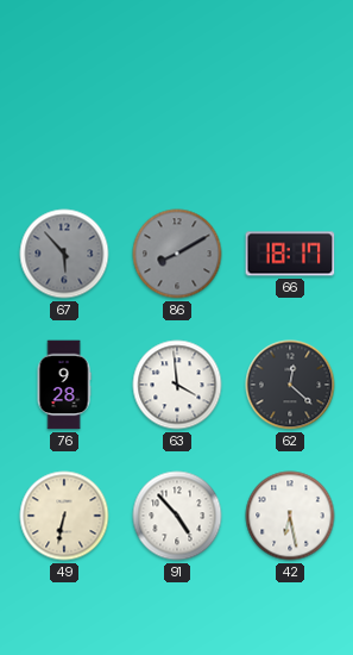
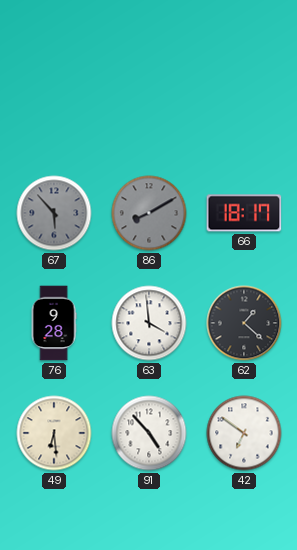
62: 12:22 -> 1:22 (244, 323)
49: 6:32 -> 6:29 (54, 433)
42: 6:28 -> 6:51 (244, 433)
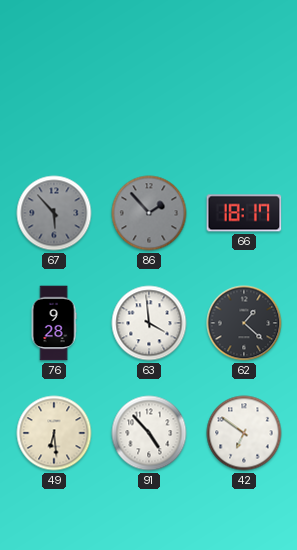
86: 8:10 -> 1:53 (149, 213)
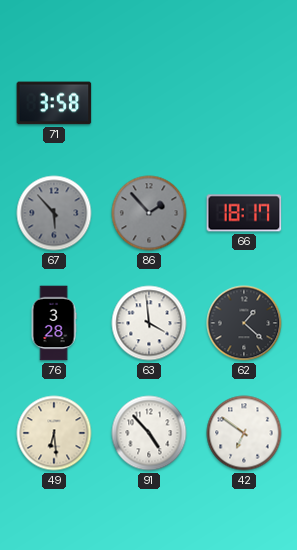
71: none -> 3:58 (54, 103)
76: 9:28 -> 3:28 (54, 323)
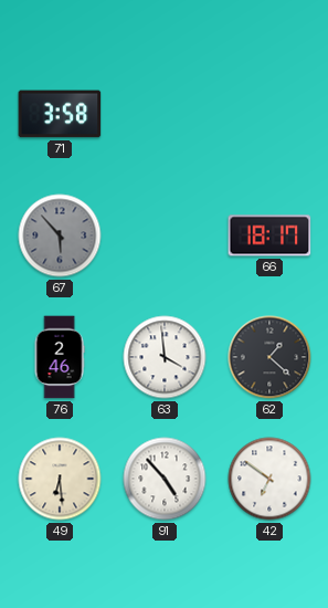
86: 1:53 -> none (149, 213)
76: 3:28 -> 2:46 (60, 357)
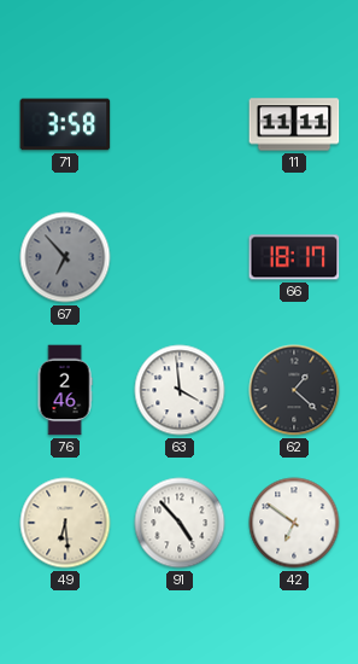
11: none -> 11:11 (294, 124)
67: 5:53 -> 6:53 (65, 257)
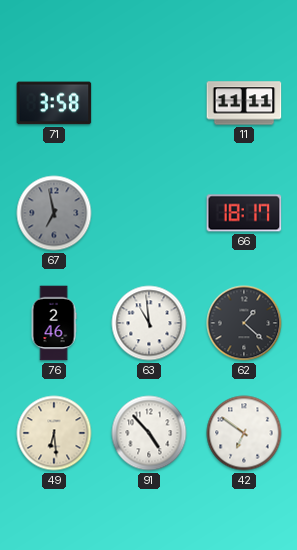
67: 6:53 -> 6:58 (54, 213)
63: 3:59 -> 10:59 (149, 323)
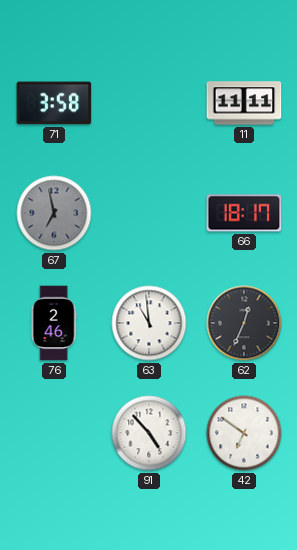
62: 1:22 -> 12:34 (244, 323)
49: 6:29 -> none (54, 433)
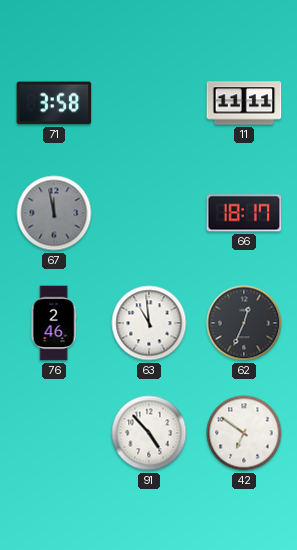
67: 6:58 -> 11:58 (54, 213)
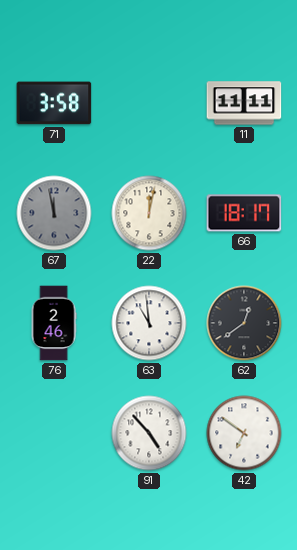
22: none -> 12:02 (149, 213)
62: 12:34 -> 12:39 (244, 323)
